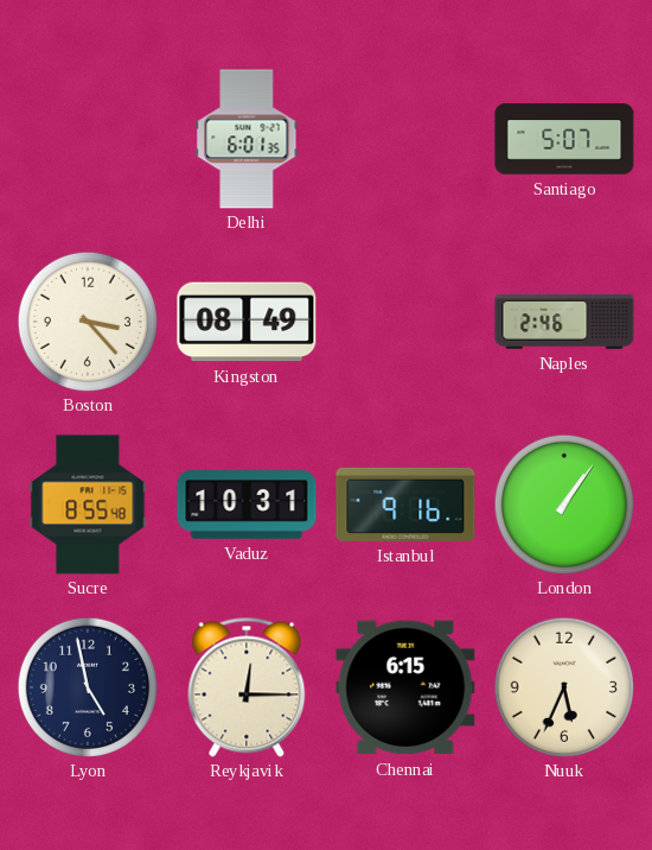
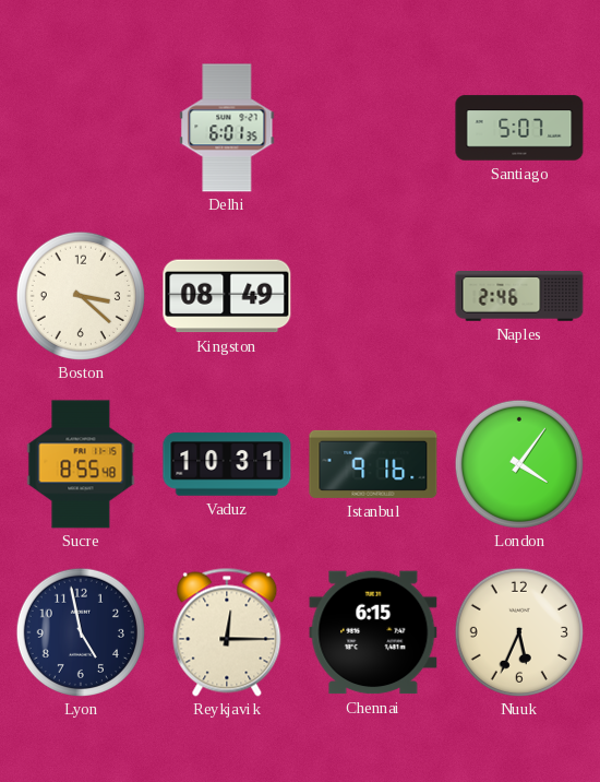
Boston: 3:23 -> 3:22 (81, 296)
London: 1:06 -> 4:06 (519, 464)
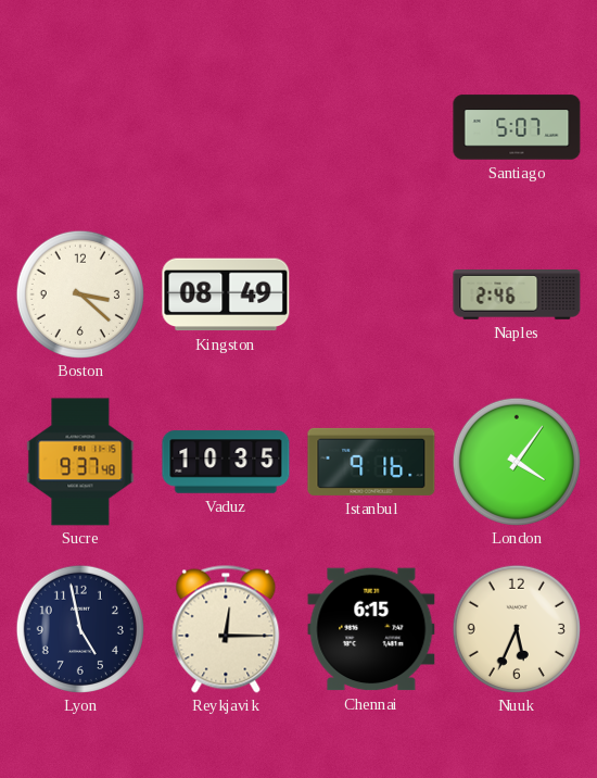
Delhi: 6:01 -> none (227, 128)
Sucre: 8:55 -> 9:37 (80, 462)
Vaduz: 10:31 -> 10:35 (226, 462)
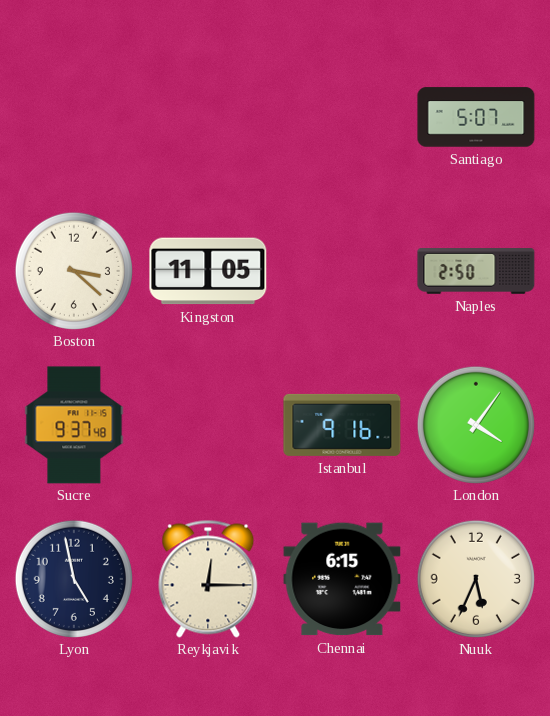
Kingston: 08:49 -> 11:05 (208, 271)
Naples: 2:46 -> 2:50 (476, 271)
Vaduz: 10:35 -> none (226, 462)
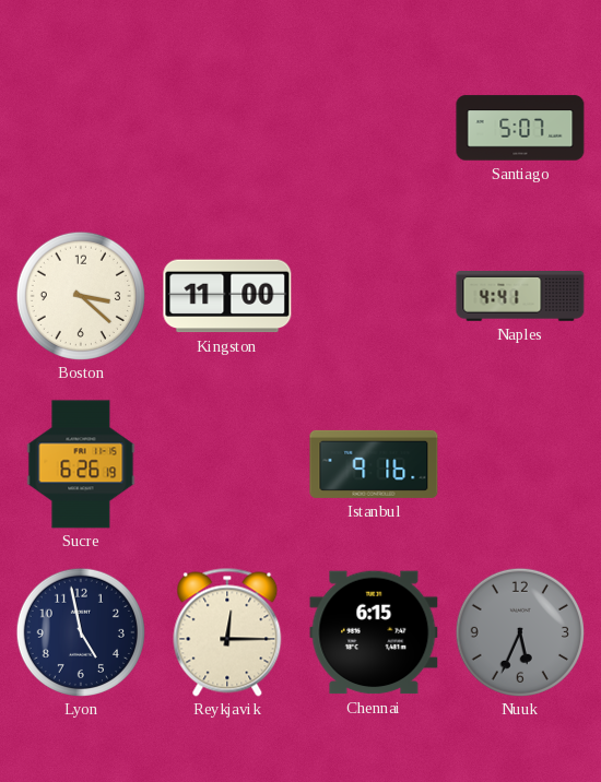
Kingston: 11:05 -> 11:00 (227, 296)
Naples: 2:50 -> 4:41 (520, 296)
Sucre: 9:37 -> 6:26 (81, 464)
London: 4:06 -> none (476, 425)
Nuuk dial: cream -> grey (520, 632)
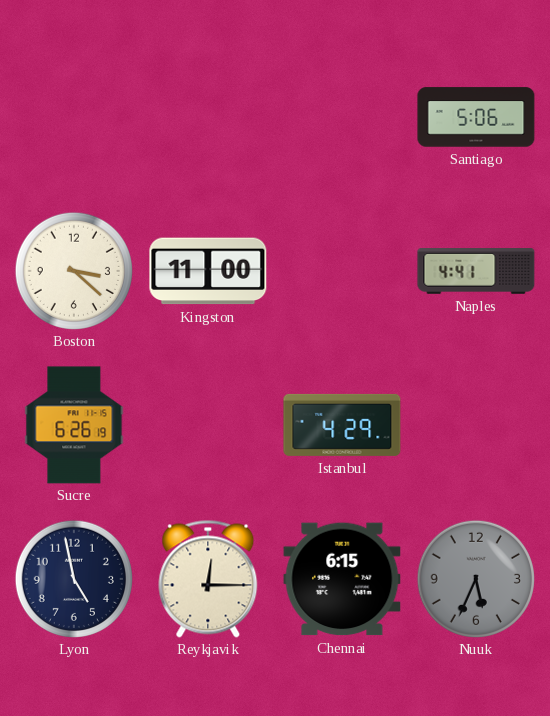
Santiago: 5:07 -> 5:06 (476, 117)
Istanbul: 9:16 -> 4:29 (342, 425)
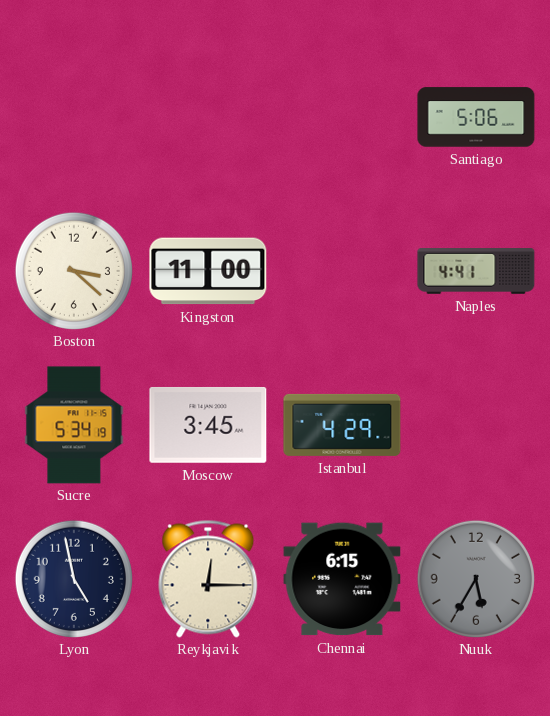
Sucre: 6:26 -> 5:34 (74, 425)
Moscow: none -> 3:45 (208, 425)
Nuuk: 5:34 -> 5:35 (476, 579)
